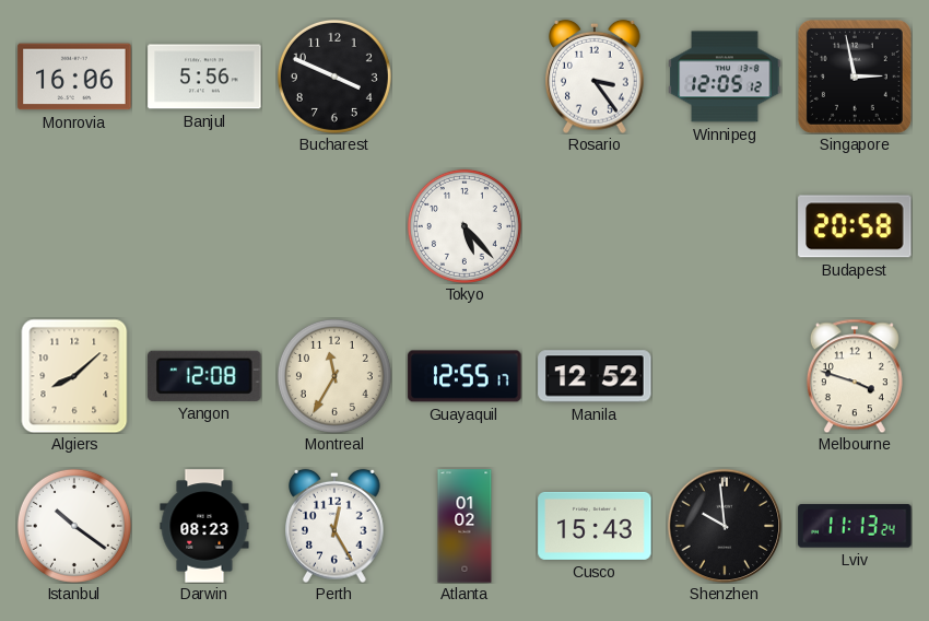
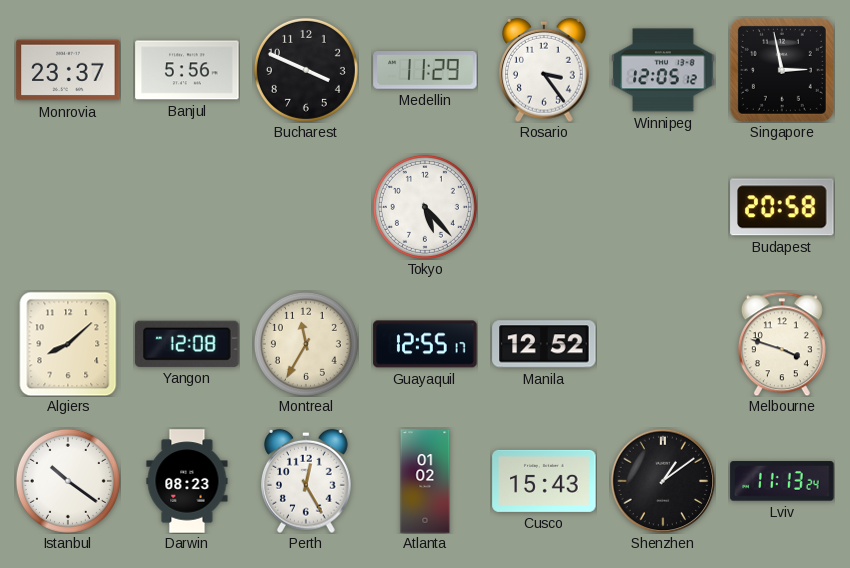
Monrovia: 16:06 -> 23:37 (68, 70)
Medellin: none -> 11:29 (425, 70)
Shenzhen: 9:59 -> 1:09 (663, 481)
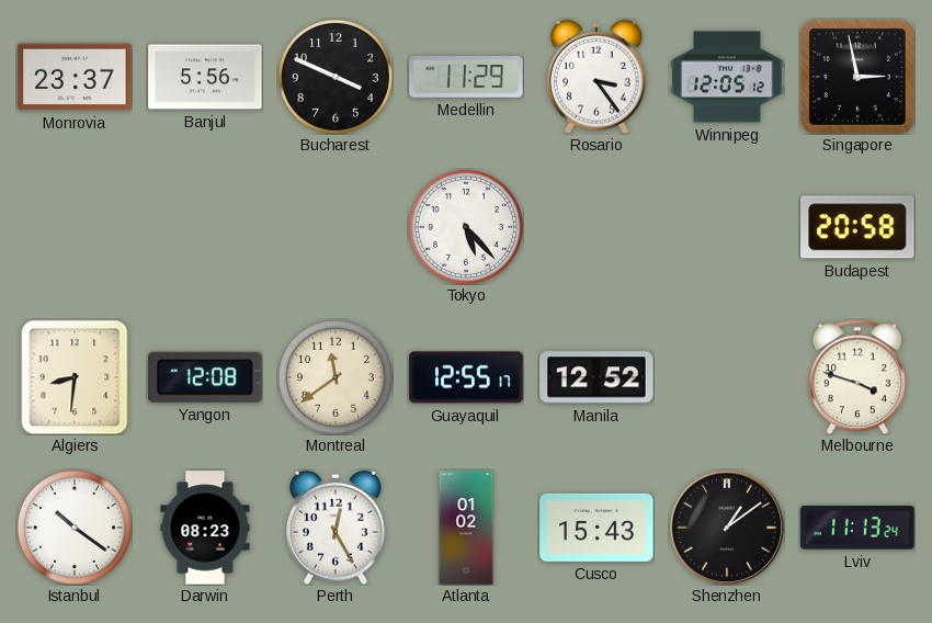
Algiers: 8:08 -> 8:31 (75, 377)
Montreal: 11:35 -> 11:39 (336, 377)
